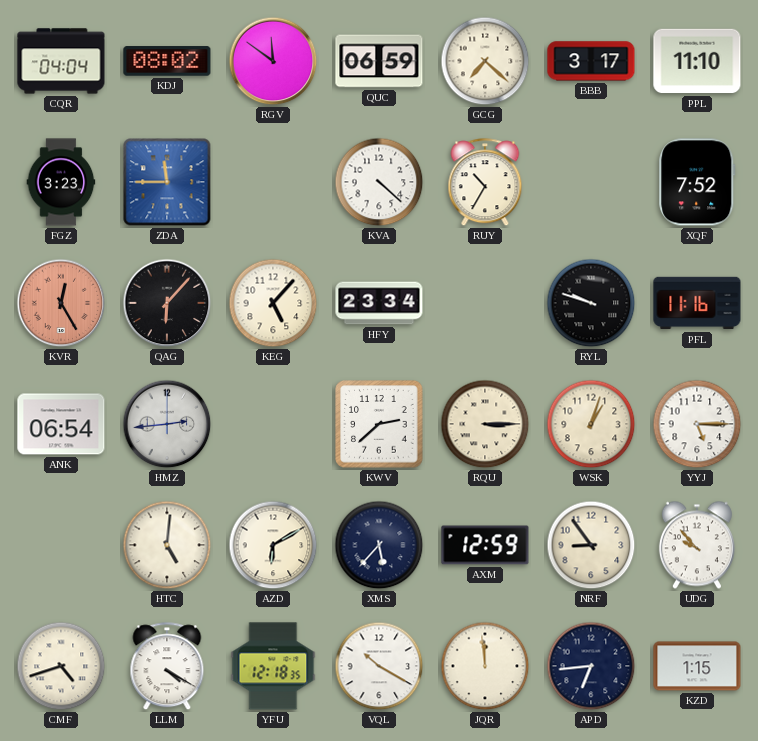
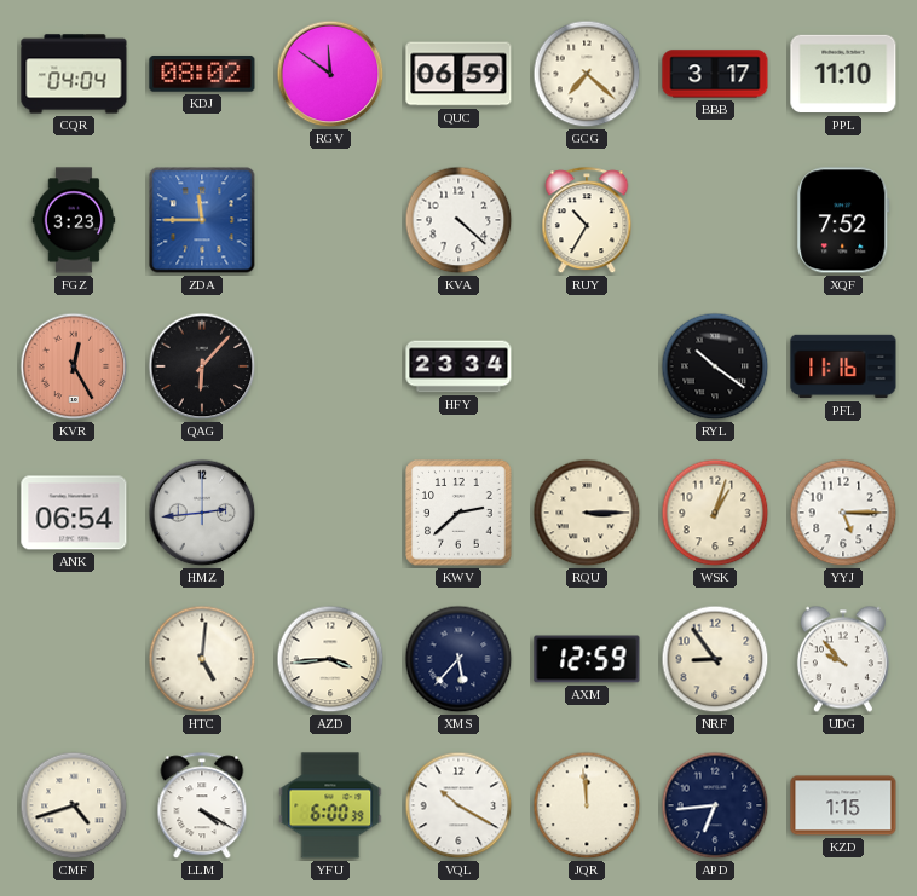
KEG: 5:07 -> none (273, 303)
RYL: 9:48 -> 10:21 (715, 366)
AZD: 6:10 -> 3:44 (330, 659)
YFU: 12:18 -> 6:00 (330, 805)
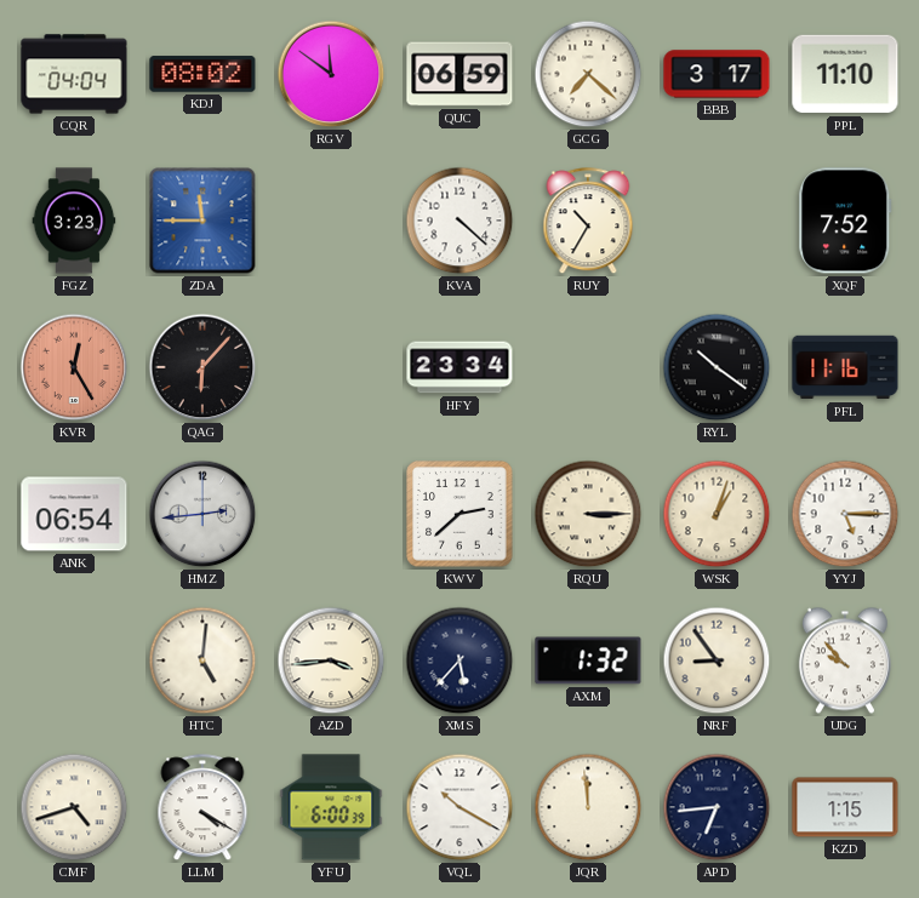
AXM: 12:59 -> 1:32 (588, 660)
